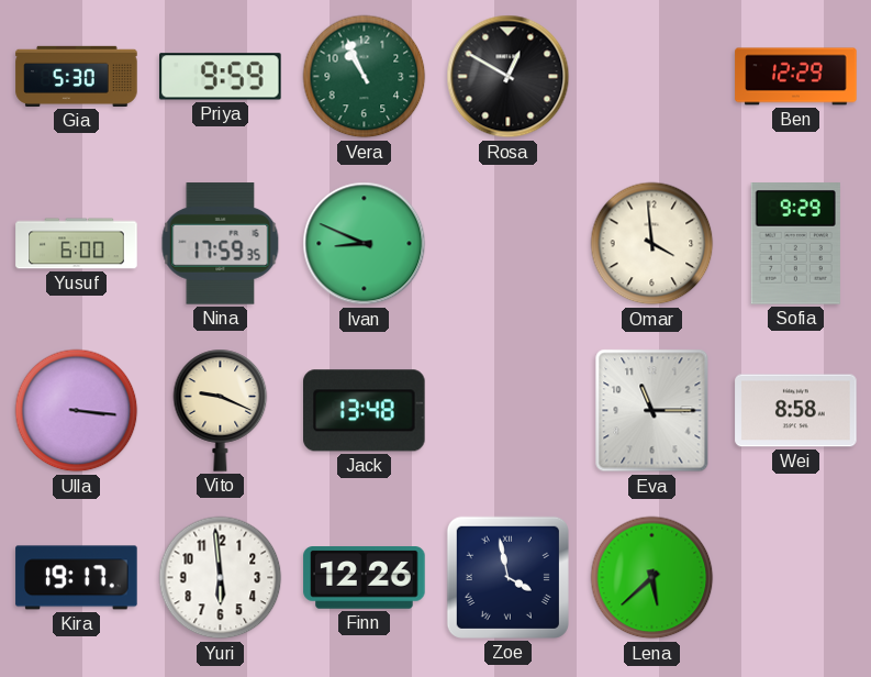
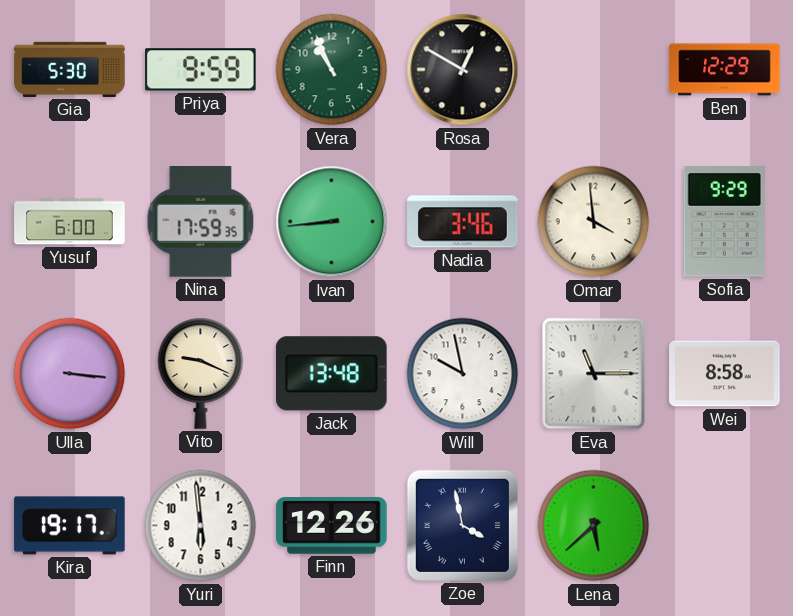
Ivan: 8:49 -> 8:44 (332, 222)
Nadia: none -> 3:46 (463, 222)
Will: none -> 9:58 (463, 374)
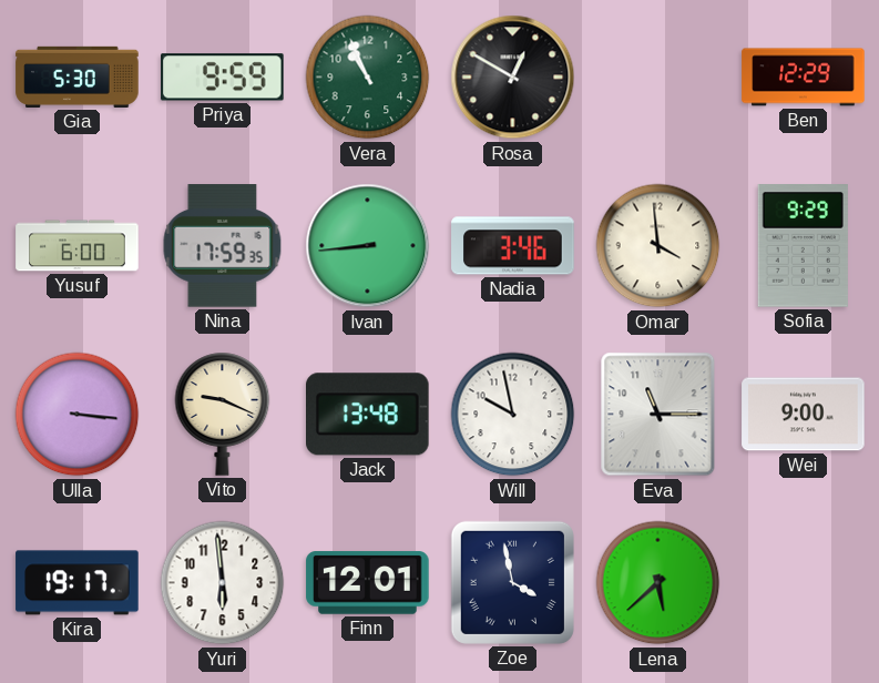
Wei: 8:58 -> 9:00 (804, 415)
Finn: 12:26 -> 12:01 (368, 583)
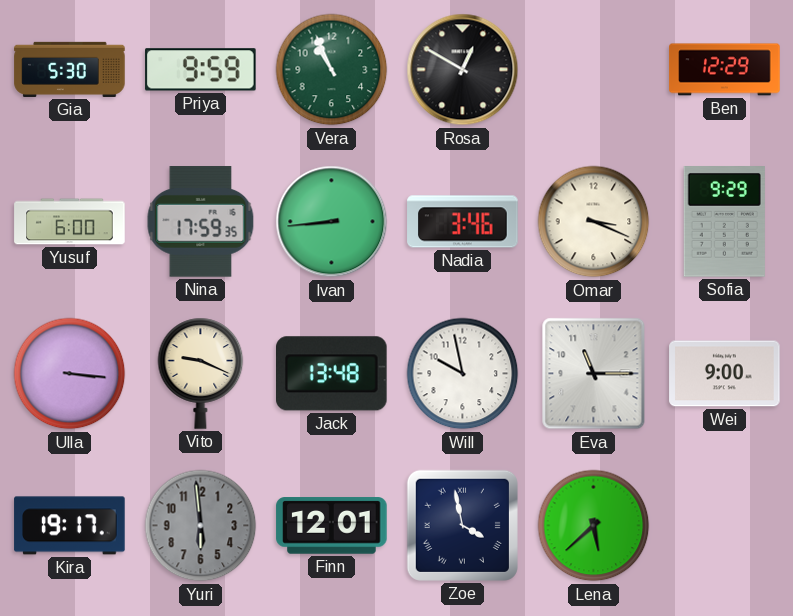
Omar: 3:59 -> 3:19 (594, 222)
Yuri dial: white -> grey (201, 526)
